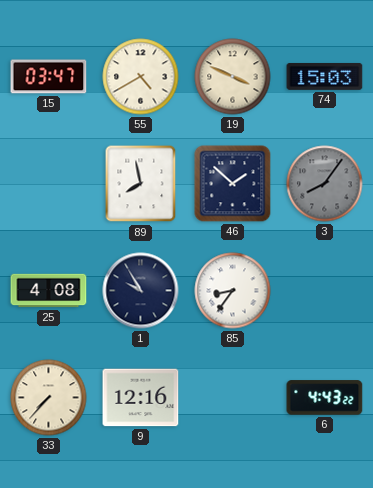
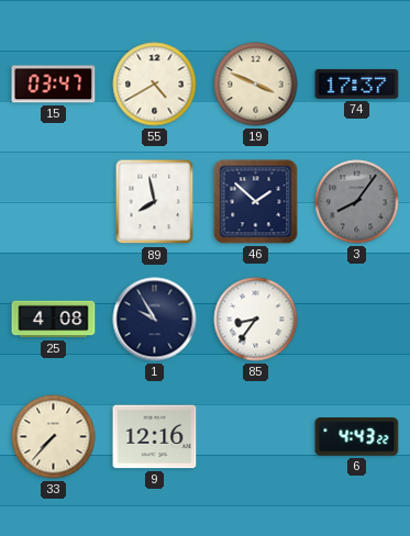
74: 15:03 -> 17:37 (357, 83)
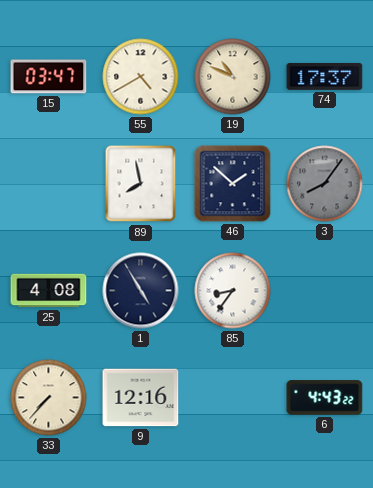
19: 3:49 -> 10:49 (233, 77)
1: 9:55 -> 4:55 (141, 291)
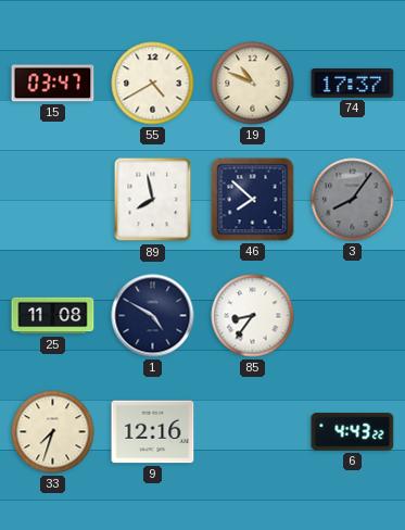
46: 1:52 -> 7:52 (253, 200)
25: 4:08 -> 11:08 (53, 316)
1: 4:55 -> 4:50 (153, 316)
33: 7:37 -> 7:33 (53, 432)
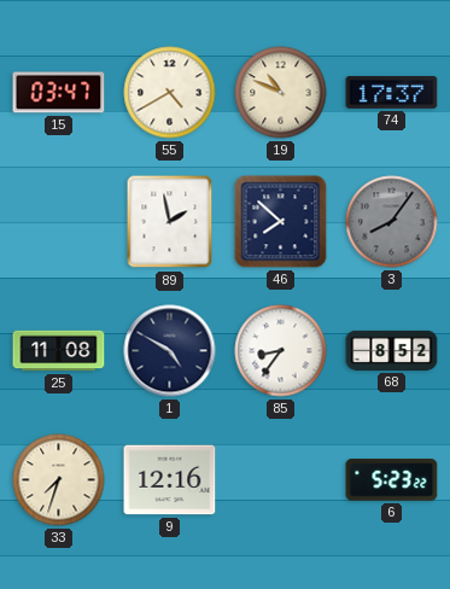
89: 7:58 -> 1:58 (170, 222)
68: none -> 8:52 (392, 350)
6: 4:43 -> 5:23 (392, 480)
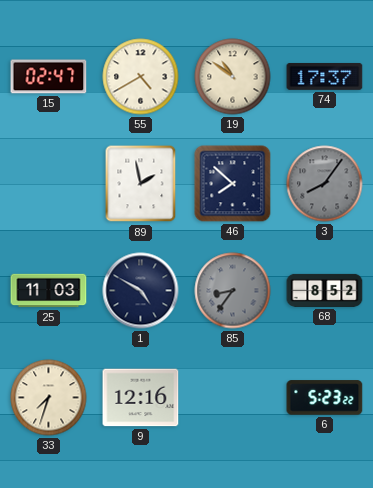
15: 03:47 -> 02:47 (49, 77)
19: 10:49 -> 10:51 (233, 77)
25: 11:08 -> 11:03 (49, 291)
85 dial: white -> grey (233, 291)
